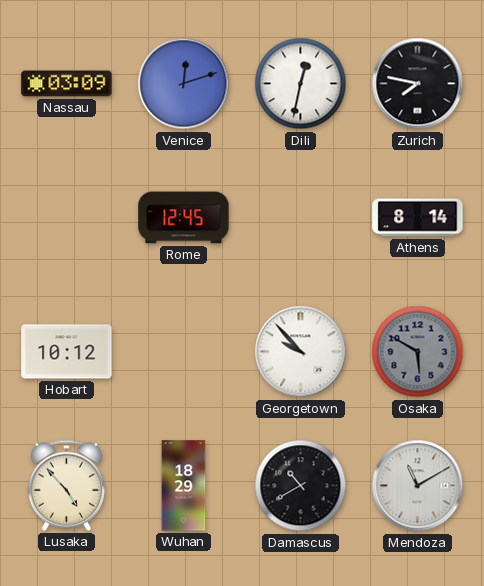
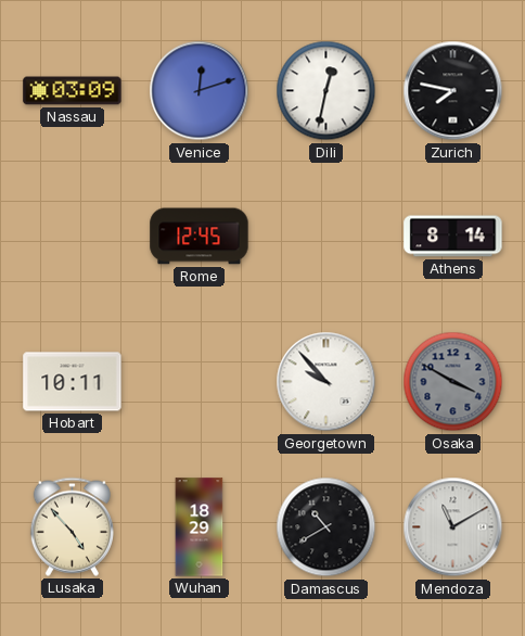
Hobart: 10:12 -> 10:11 (73, 382)
Osaka: 5:50 -> 3:50 (453, 382)
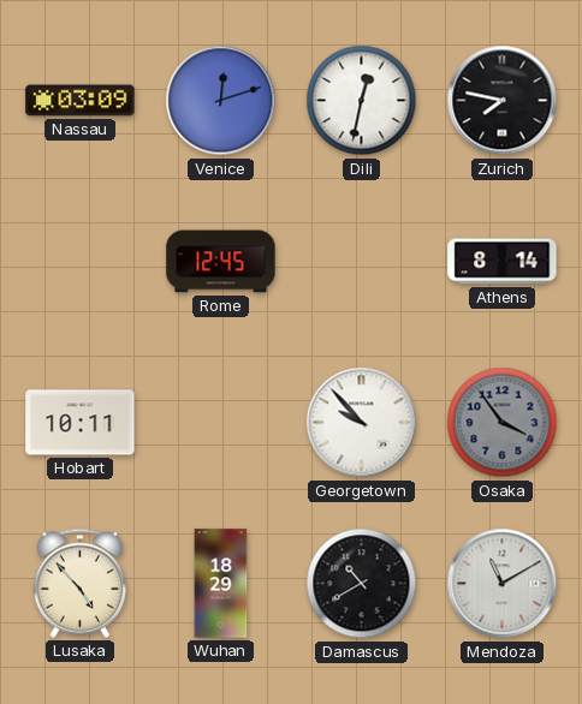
Osaka: 3:50 -> 3:54 (503, 423)
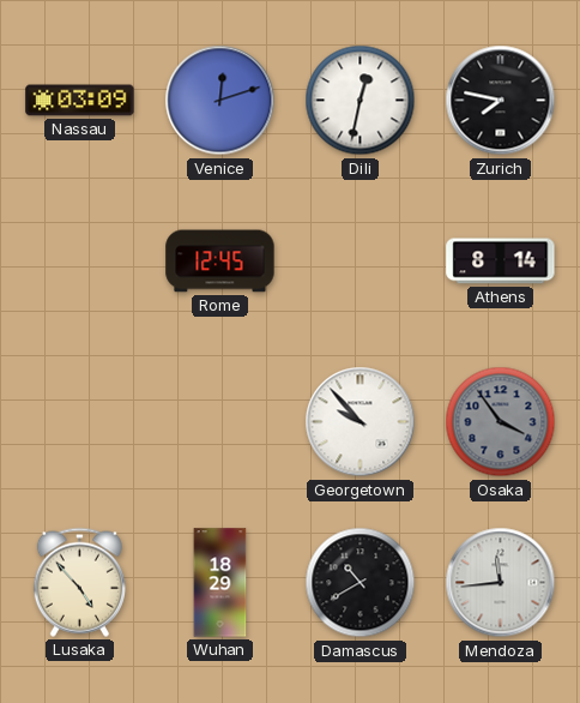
Hobart: 10:11 -> none (81, 423)
Mendoza: 11:10 -> 11:44 (501, 583)
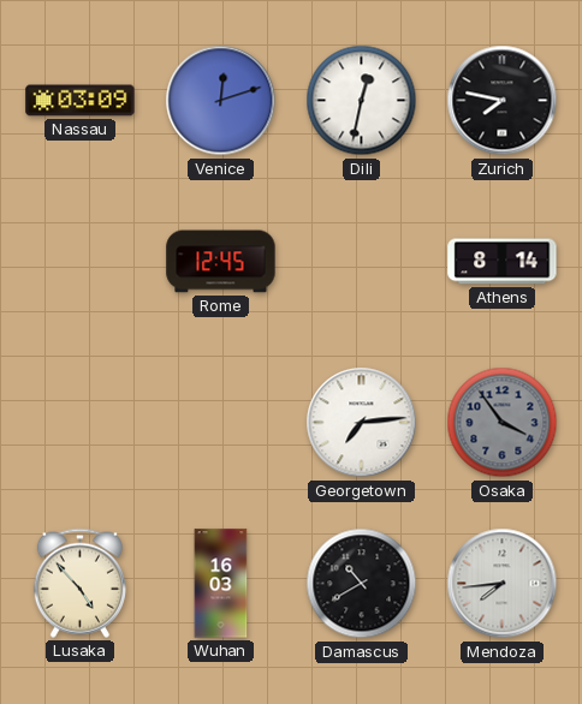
Georgetown: 9:53 -> 7:14 (362, 423)
Wuhan: 18:29 -> 16:03 (221, 584)
Mendoza: 11:44 -> 7:44 (503, 584)
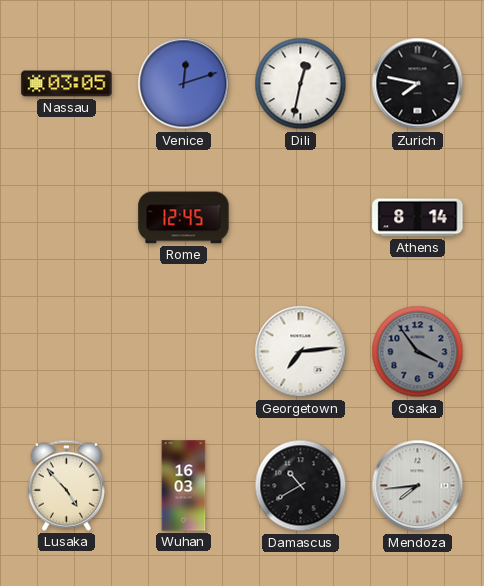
Nassau: 03:09 -> 03:05 (67, 84)
